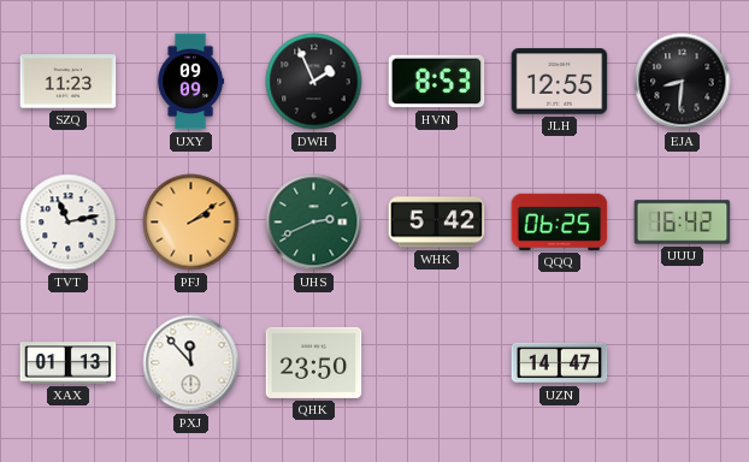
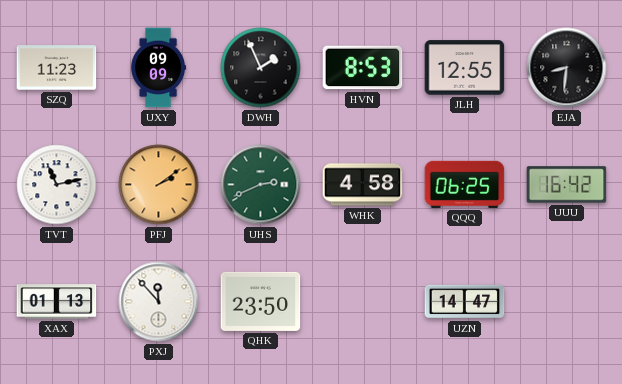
WHK: 5:42 -> 4:58 (363, 185)
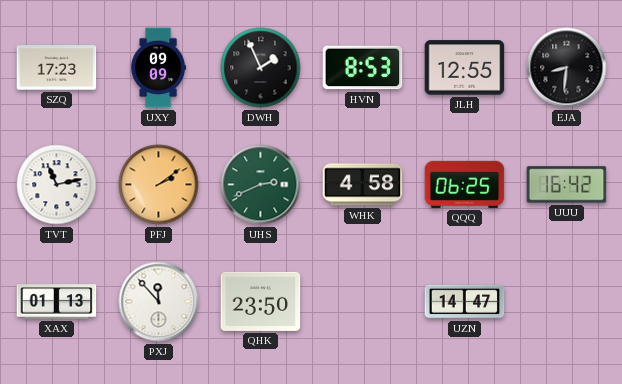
SZQ: 11:23 -> 17:23 (57, 68)
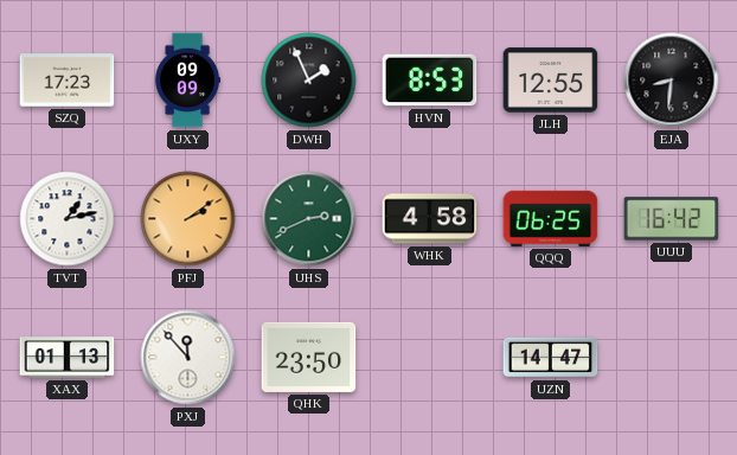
TVT: 11:13 -> 1:13 (68, 219)
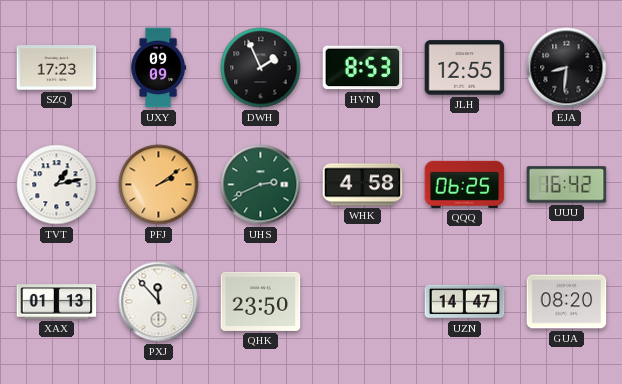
GUA: none -> 08:20 (567, 302)
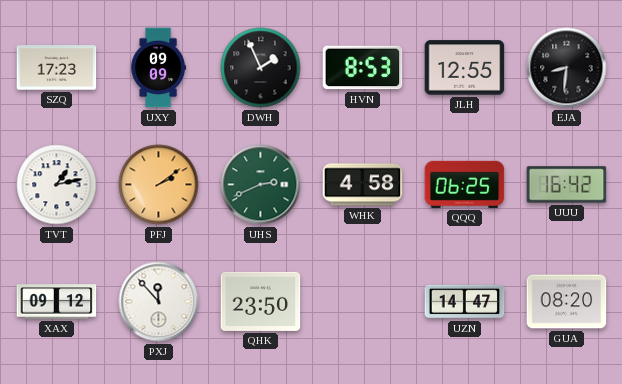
XAX: 01:13 -> 09:12 (57, 302)
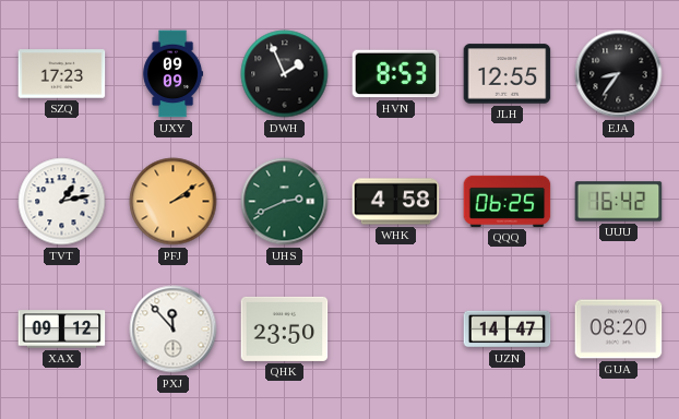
EJA: 8:31 -> 8:36 (619, 74)
